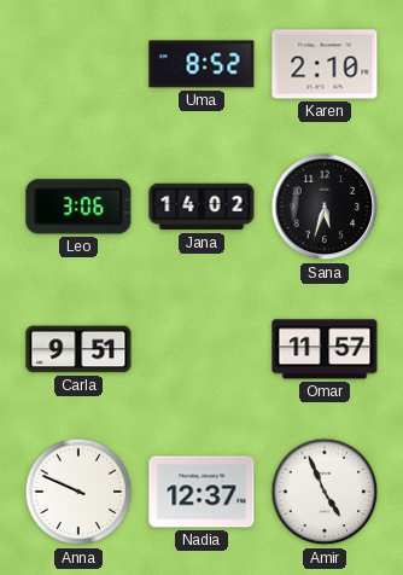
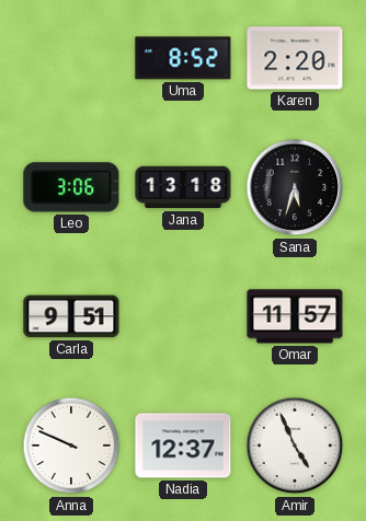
Karen: 2:10 -> 2:20 (295, 58)
Jana: 14:02 -> 13:18 (183, 187)
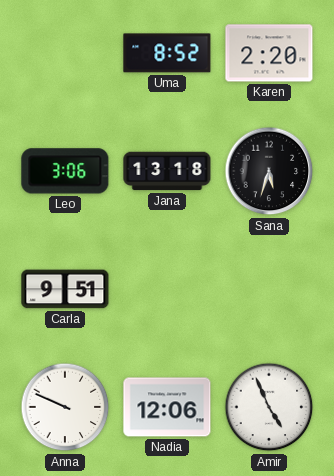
Omar: 11:57 -> none (295, 316)
Nadia: 12:37 -> 12:06 (167, 407)
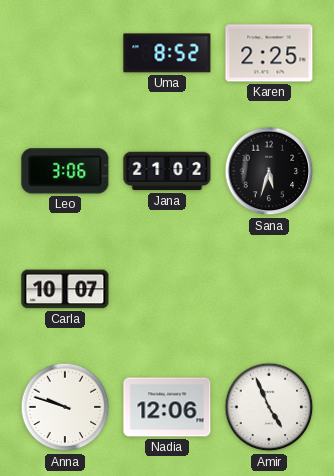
Karen: 2:20 -> 2:25 (269, 53)
Jana: 13:18 -> 21:02 (167, 171)
Carla: 9:51 -> 10:07 (65, 289)
Anna: 9:49 -> 9:48 (65, 407)
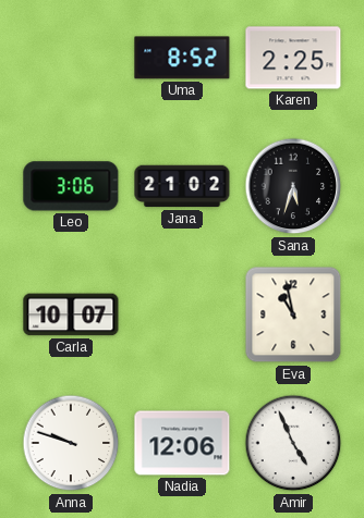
Eva: none -> 10:58 (293, 314)
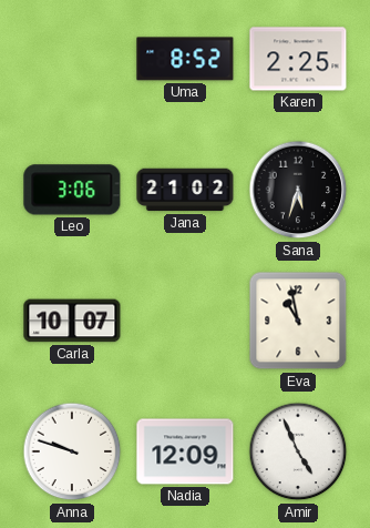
Nadia: 12:06 -> 12:09 (185, 451)
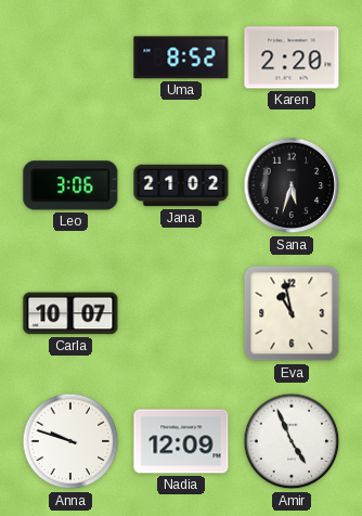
Karen: 2:25 -> 2:20 (292, 57)
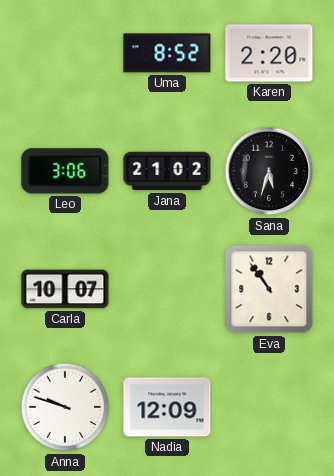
Eva: 10:58 -> 10:54 (269, 289)
Amir: 4:56 -> none (292, 441)
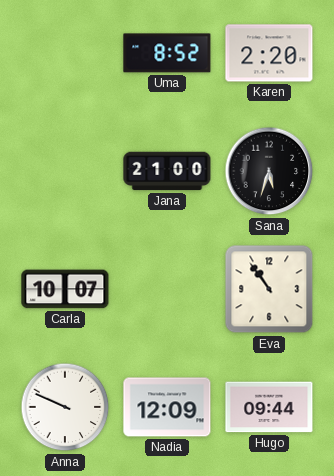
Leo: 3:06 -> none (65, 171)
Jana: 21:02 -> 21:00 (167, 171)
Anna: 9:48 -> 9:49 (65, 407)
Hugo: none -> 09:44 (269, 407)
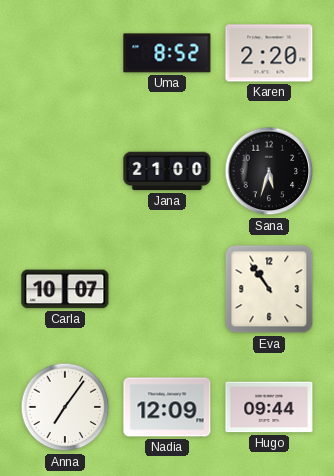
Anna: 9:49 -> 7:06 (65, 407)
